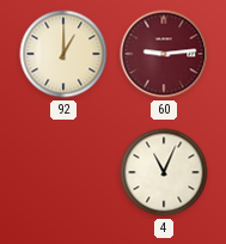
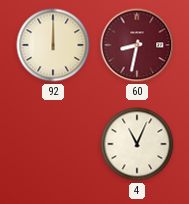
92: 1:00 -> 12:00 (53, 45)
60: 9:14 -> 8:32 (137, 45)
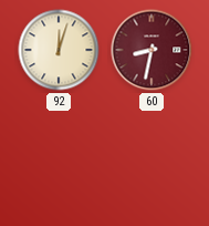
92: 12:00 -> 12:03 (59, 50)
4: 11:04 -> none (137, 144)
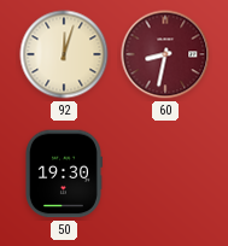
50: none -> 19:30 (64, 174)
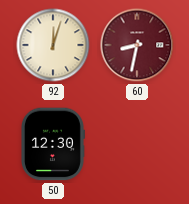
50: 19:30 -> 12:30 (53, 144)
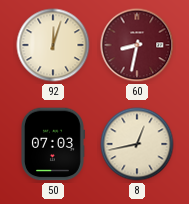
50: 12:30 -> 07:03 (53, 144)
8: none -> 12:43 (137, 144)
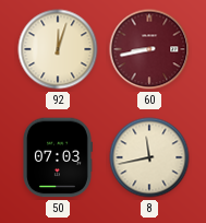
60: 8:32 -> 8:43 (149, 49)
8: 12:43 -> 11:43 (149, 157)
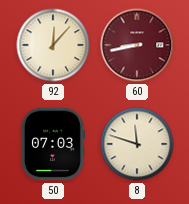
92: 12:03 -> 12:07 (53, 45)
8: 11:43 -> 11:48 (137, 144)
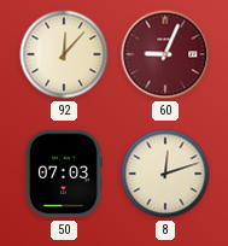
60: 8:43 -> 9:04 (165, 54)
8: 11:48 -> 12:12 (165, 174)
